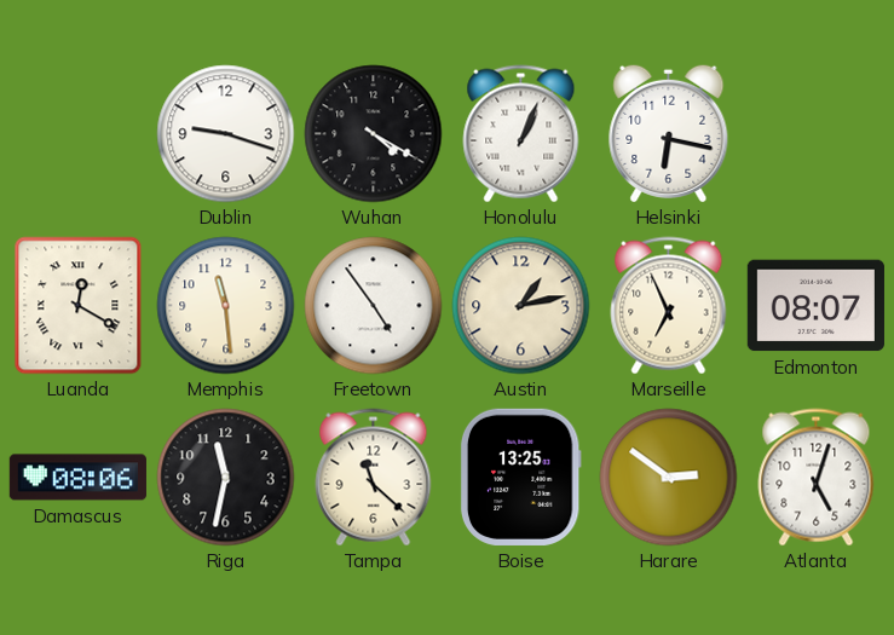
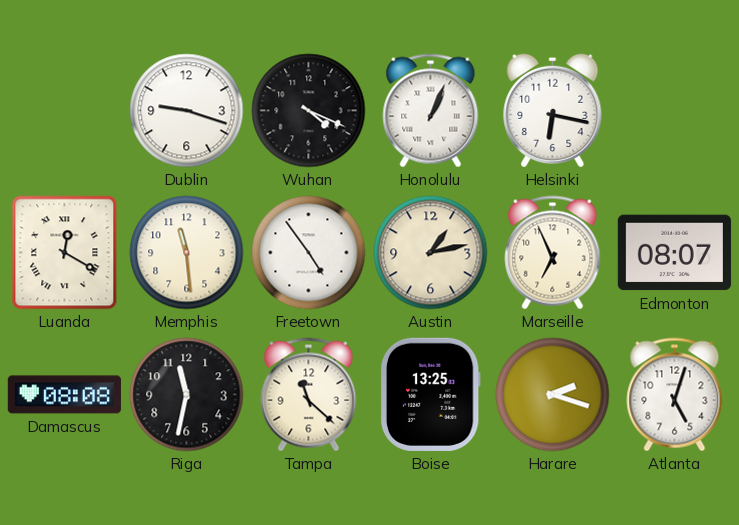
Wuhan: 4:20 -> 4:19 (309, 111)
Damascus: 08:06 -> 08:08 (64, 395)
Harare: 2:51 -> 2:18 (553, 395)
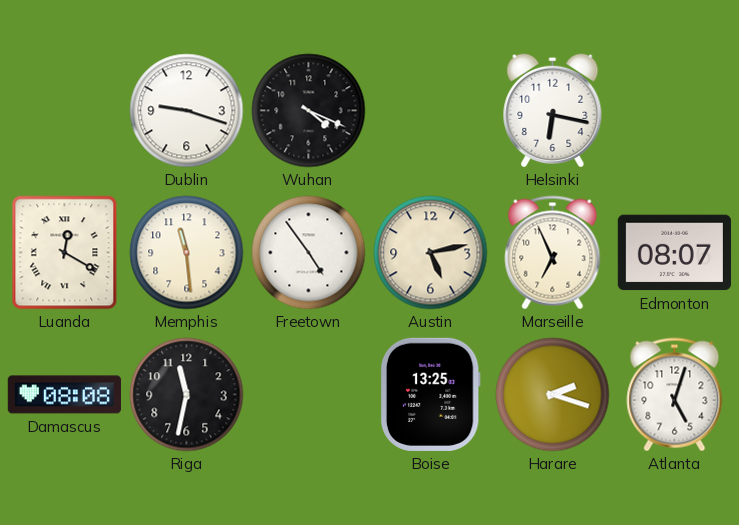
Honolulu: 1:04 -> none (431, 111)
Austin: 1:13 -> 5:13 (431, 253)
Tampa: 11:22 -> none (309, 395)
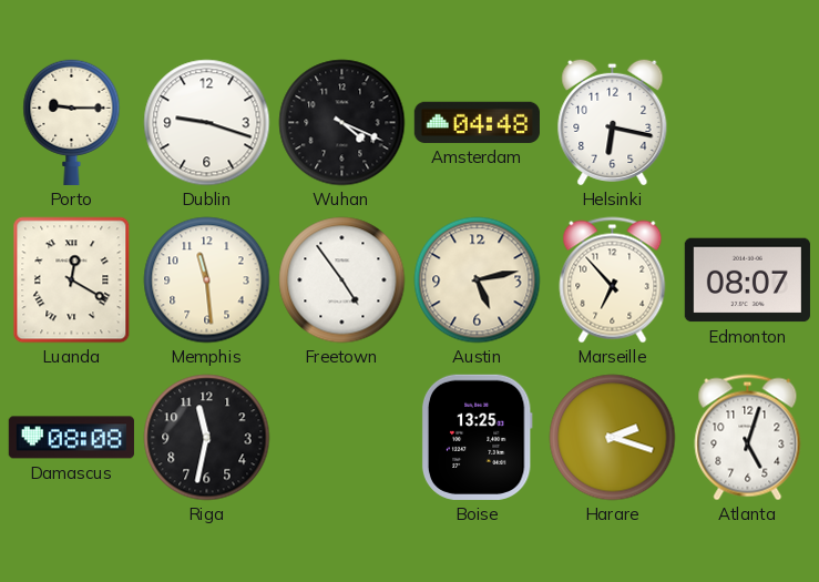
Porto: none -> 9:15 (72, 122)
Amsterdam: none -> 04:48 (477, 122)
Marseille: 6:56 -> 6:53 (613, 280)
